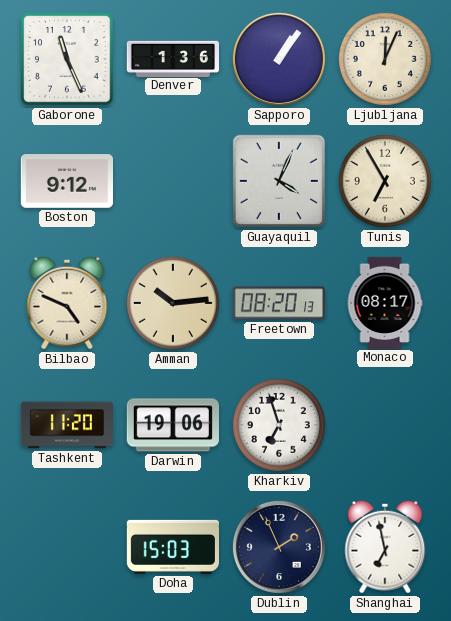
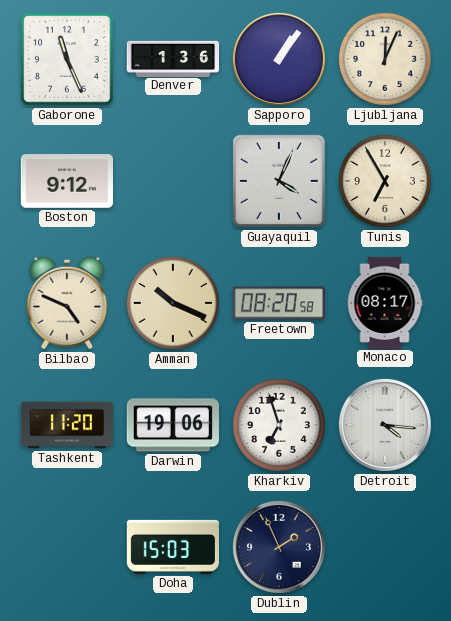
Amman: 10:14 -> 10:19 (173, 303)
Freetown: 08:20:13 -> 08:20:58 (279, 303)
Detroit: none -> 4:16 (385, 425)
Shanghai: 6:58 -> none (385, 547)
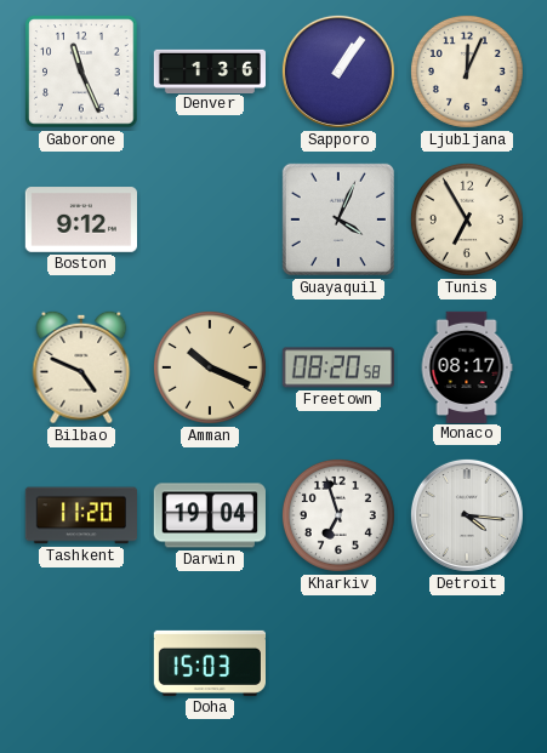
Darwin: 19:06 -> 19:04 (210, 515)
Dublin: 1:56 -> none (279, 547)
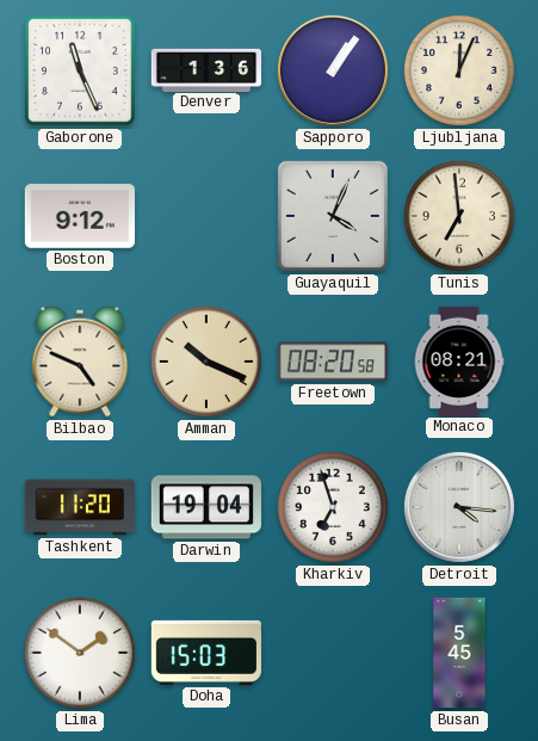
Tunis: 6:55 -> 6:59 (459, 216)
Monaco: 08:17 -> 08:21 (459, 360)
Lima: none -> 1:51 (80, 653)
Busan: none -> 5:45 (459, 653)
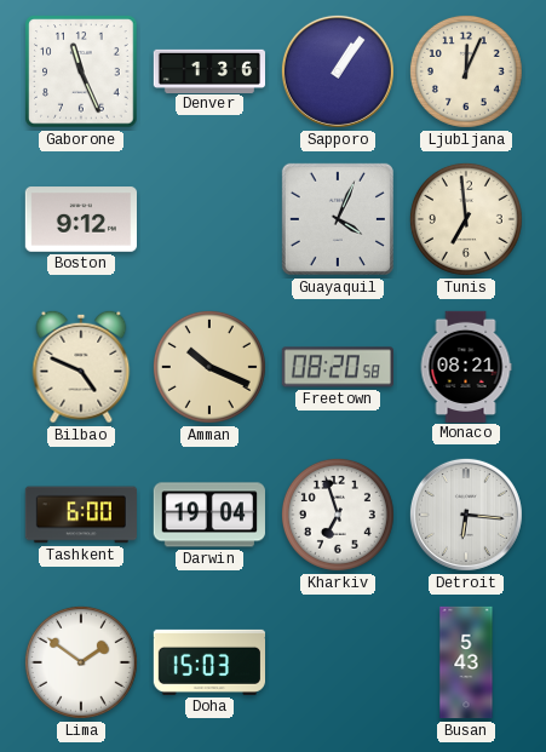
Tashkent: 11:20 -> 6:00 (80, 515)
Detroit: 4:16 -> 6:16 (466, 515)
Busan: 5:45 -> 5:43 (466, 662)
